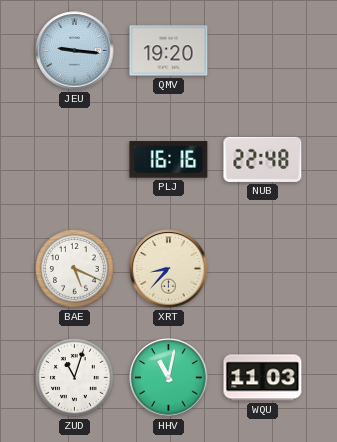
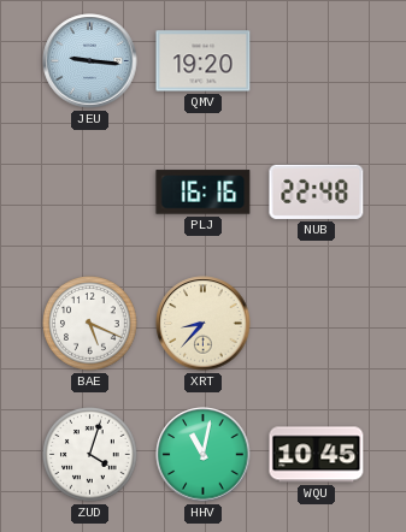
ZUD: 11:03 -> 4:03 (90, 455)
WQU: 11:03 -> 10:45 (317, 455)
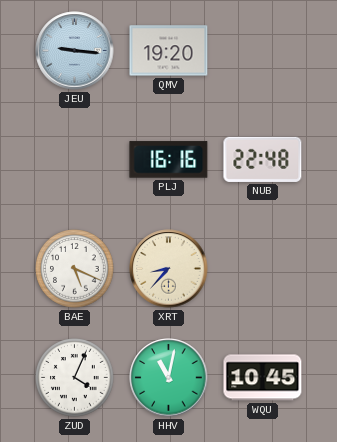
ZUD: 4:03 -> 4:04 (75, 378)
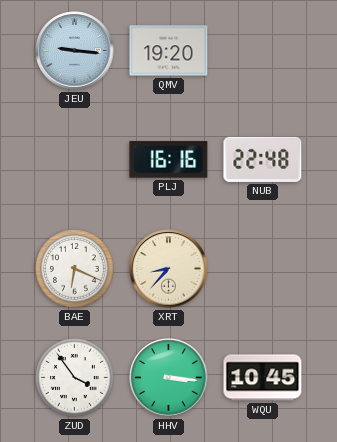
BAE: 5:19 -> 6:19 (75, 269)
ZUD: 4:04 -> 3:54 (75, 378)
HHV: 11:02 -> 3:16 (169, 378)
